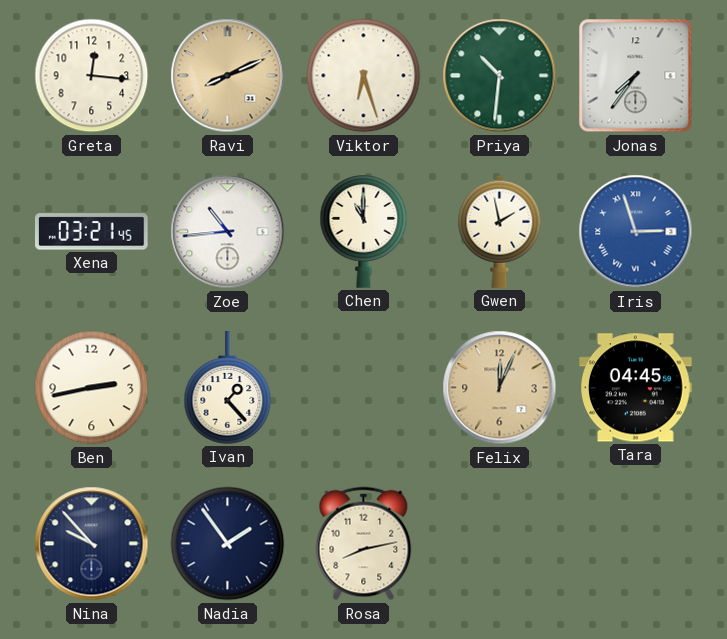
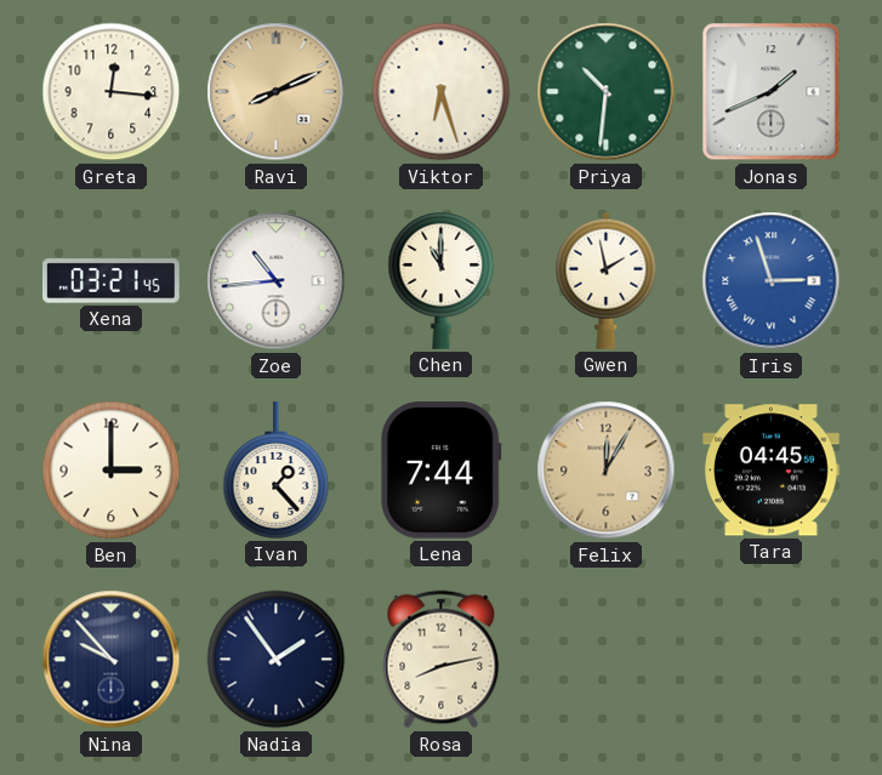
Jonas: 7:36 -> 1:41 (772, 92)
Ben: 2:43 -> 3:00 (112, 471)
Lena: none -> 7:44 (442, 471)
Felix: 12:04 -> 12:05 (607, 471)
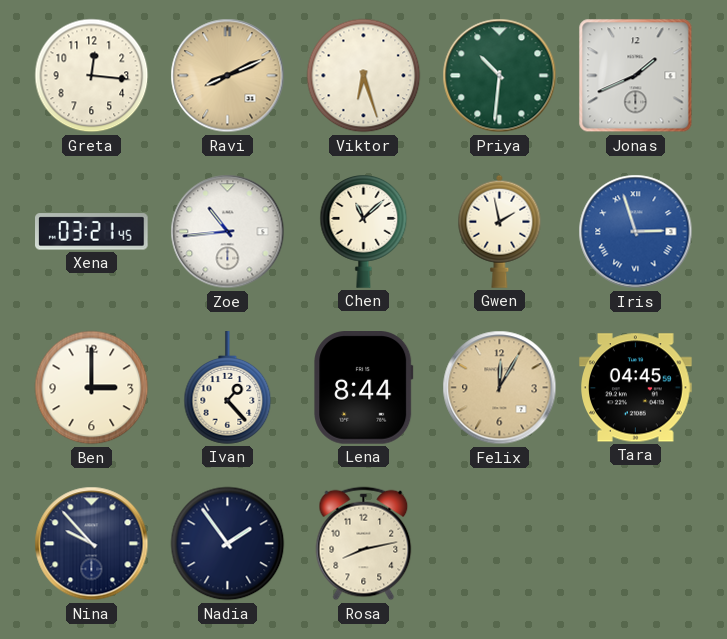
Chen: 11:00 -> 11:08 (364, 232)
Lena: 7:44 -> 8:44 (364, 388)
